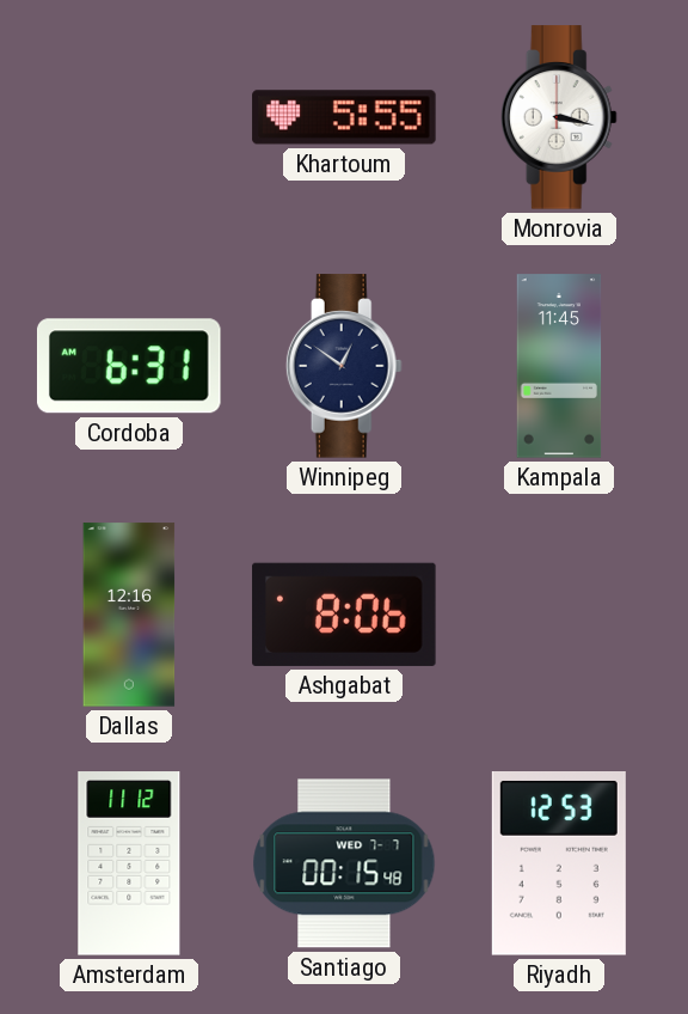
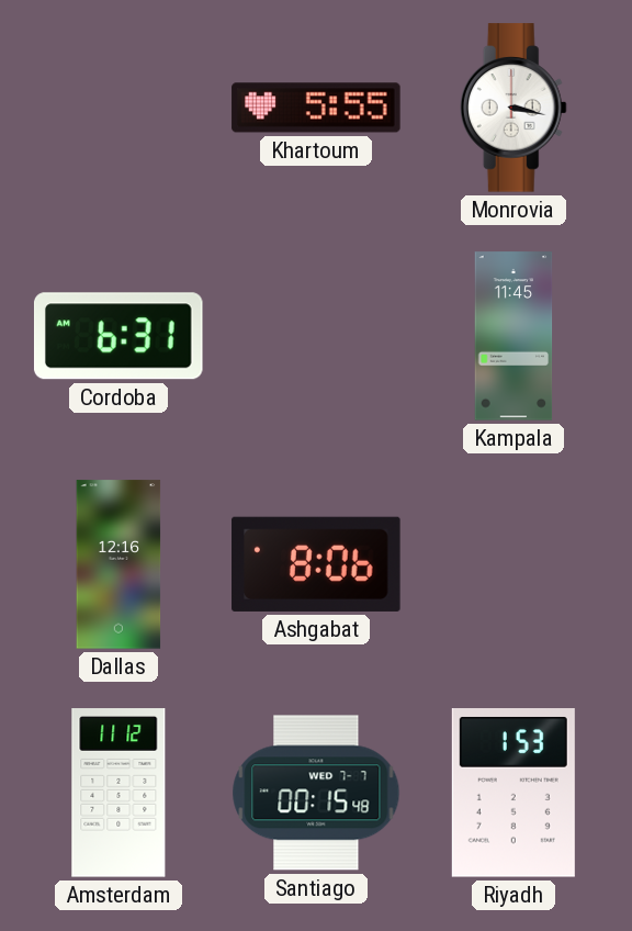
Winnipeg: 12:51 -> none (344, 366)
Riyadh: 12:53 -> 1:53 (513, 794)
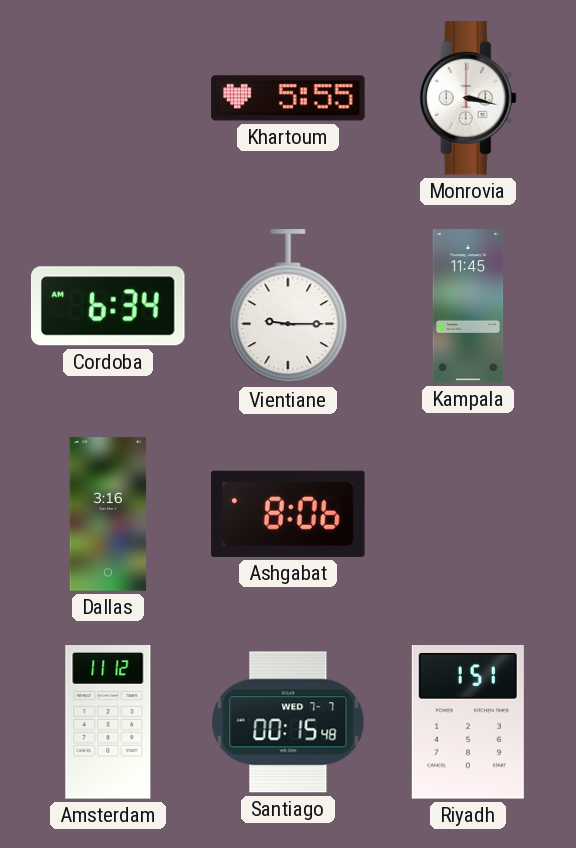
Cordoba: 6:31 -> 6:34 (108, 306)
Vientiane: none -> 9:15 (288, 307)
Dallas: 12:16 -> 3:16 (108, 514)
Riyadh: 1:53 -> 1:51 (468, 723)
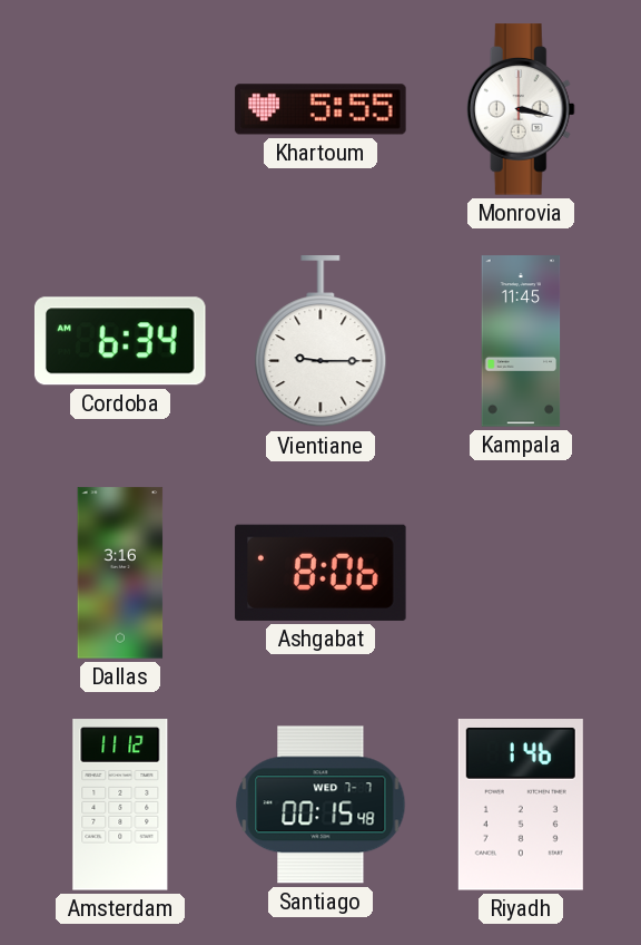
Riyadh: 1:51 -> 1:46 (521, 806)
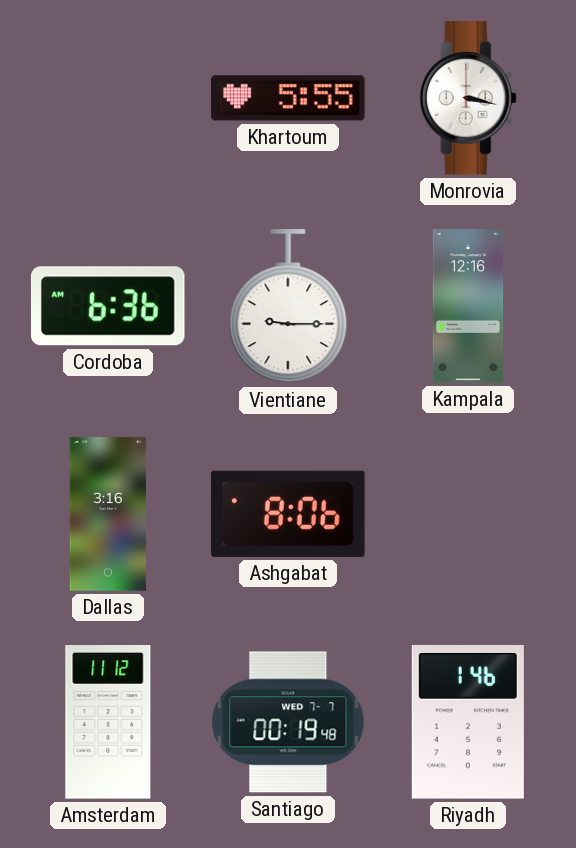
Cordoba: 6:34 -> 6:36 (108, 306)
Kampala: 11:45 -> 12:16 (468, 306)
Santiago: 00:15 -> 00:19 (288, 722)
